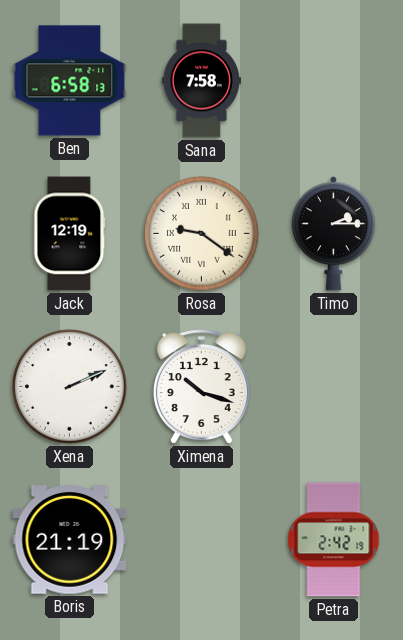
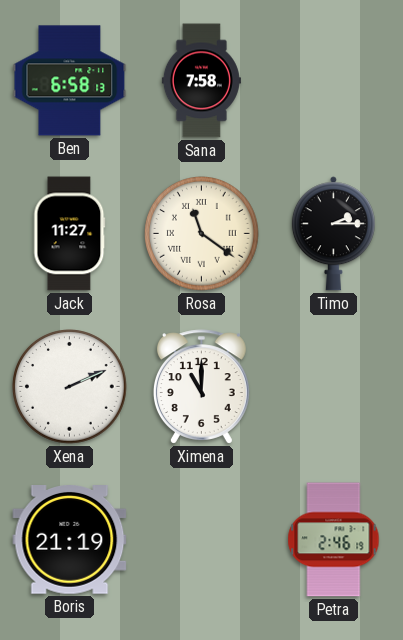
Jack: 12:19 -> 11:27 (70, 234)
Rosa: 9:21 -> 11:21 (202, 234)
Ximena: 10:18 -> 11:00 (201, 387)
Petra: 2:42 -> 2:46 (334, 540)
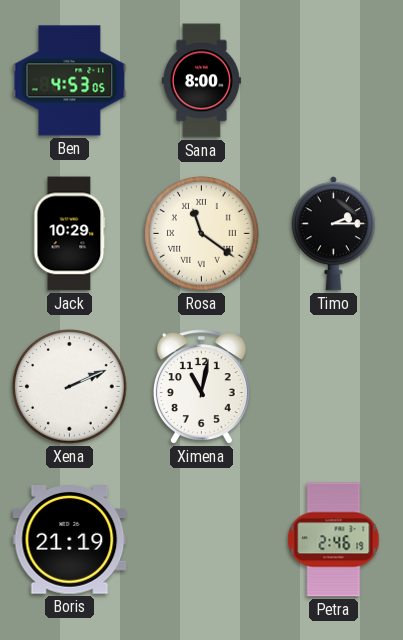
Ben: 6:58 -> 4:53 (70, 81)
Sana: 7:58 -> 8:00 (201, 81)
Jack: 11:27 -> 10:29 (70, 234)
Ximena: 11:00 -> 11:02 (201, 387)
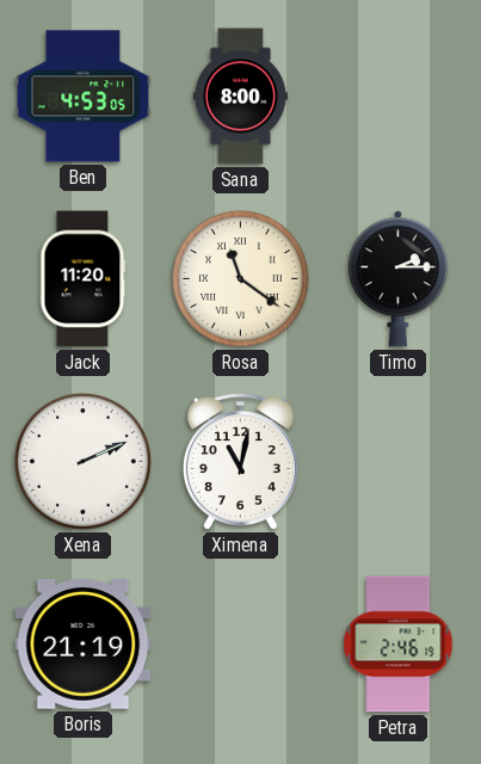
Jack: 10:29 -> 11:20 (84, 279)
